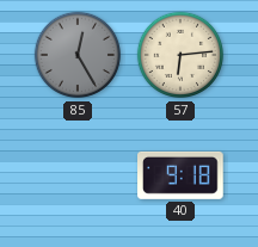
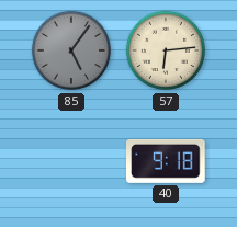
85: 12:25 -> 5:06 (71, 50)
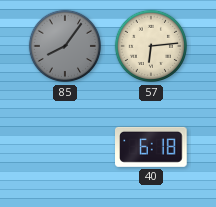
85: 5:06 -> 8:06 (65, 46)
40: 9:18 -> 6:18 (151, 147)
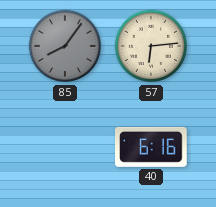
40: 6:18 -> 6:16 (151, 147)
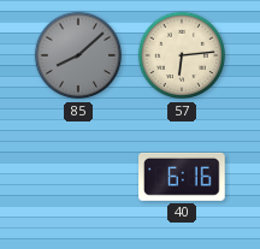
85: 8:06 -> 8:08 (78, 55)
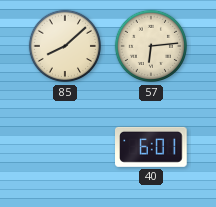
85 dial: grey -> cream (65, 46)
40: 6:16 -> 6:01 (151, 147)
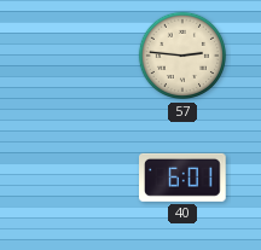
85: 8:08 -> none (65, 46)
57: 6:14 -> 2:46 (182, 56)
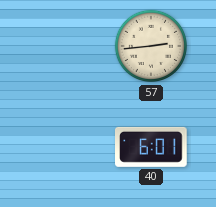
57: 2:46 -> 2:44 (151, 46)
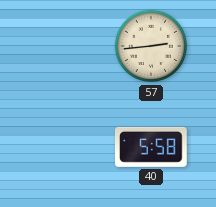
40: 6:01 -> 5:58 (151, 147)
